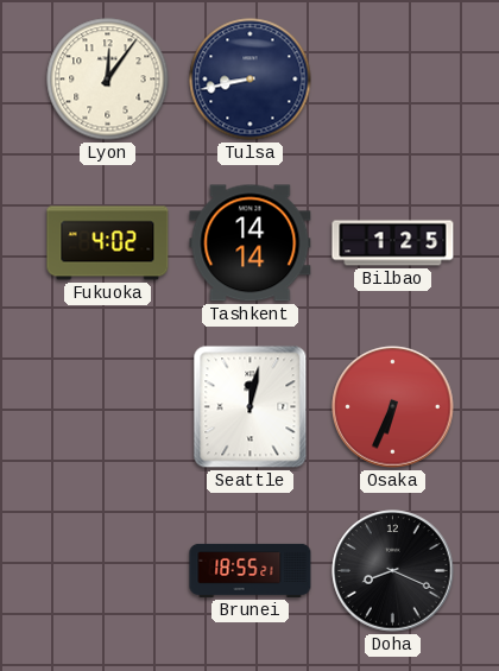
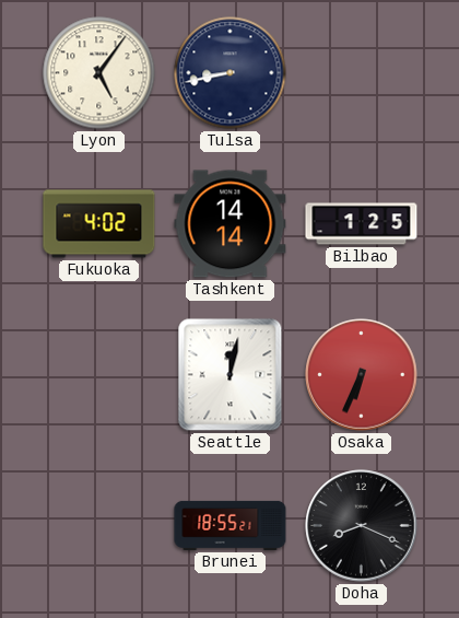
Lyon: 12:06 -> 5:06 (99, 73)
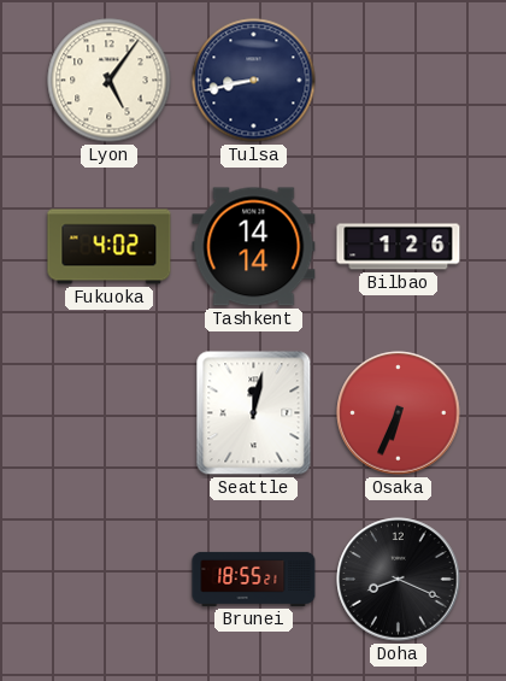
Bilbao: 1:25 -> 1:26 (399, 247)
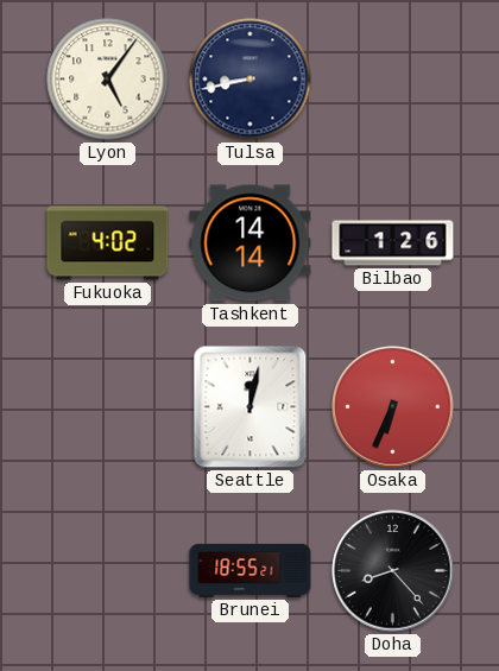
Doha: 8:19 -> 8:23 (393, 571)
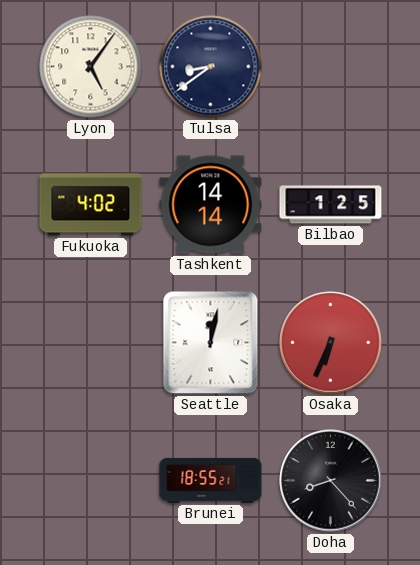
Tulsa: 8:43 -> 8:39 (211, 67)
Bilbao: 1:26 -> 1:25 (331, 205)
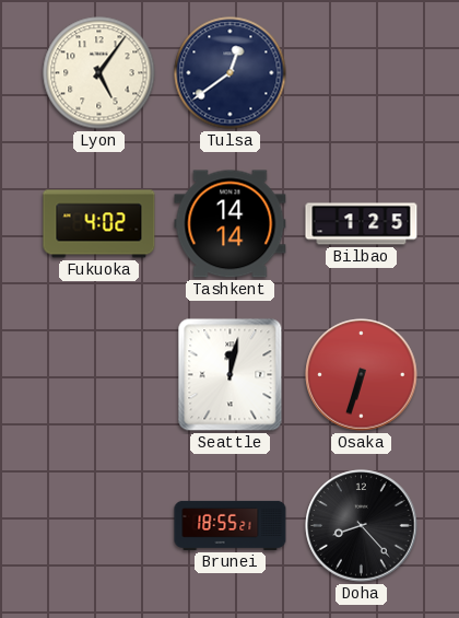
Tulsa: 8:39 -> 12:39 (231, 73)
Osaka: 6:34 -> 6:33 (362, 375)
